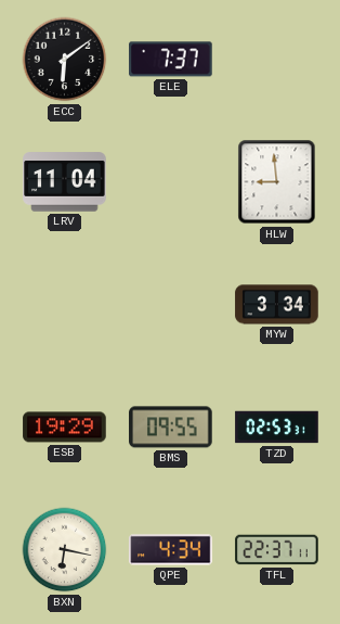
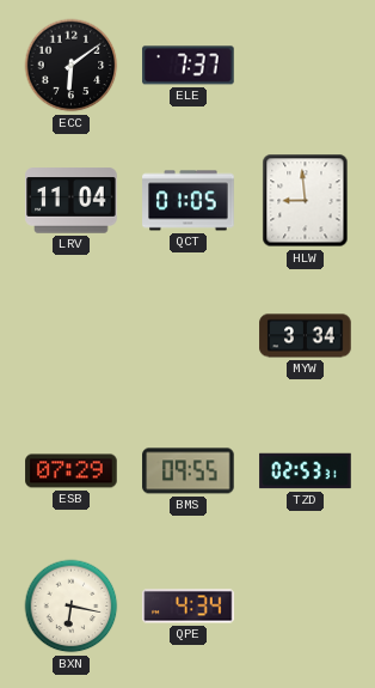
QCT: none -> 01:05 (189, 201)
ESB: 19:29 -> 07:29 (72, 471)
TFL: 22:37 -> none (277, 550)
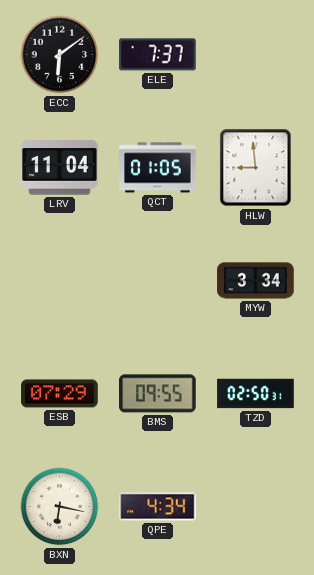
TZD: 02:53 -> 02:50 (256, 394)
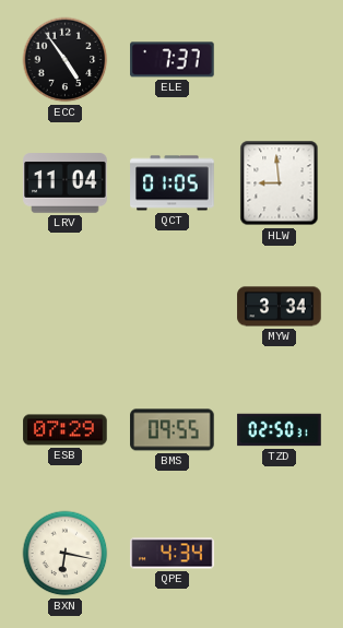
ECC: 6:09 -> 4:54 (66, 60)
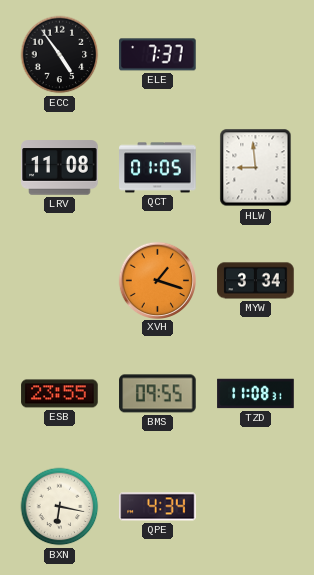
LRV: 11:04 -> 11:08 (60, 168)
XVH: none -> 1:18 (157, 280)
ESB: 07:29 -> 23:55 (60, 394)
TZD: 02:50 -> 11:08 (256, 394)
